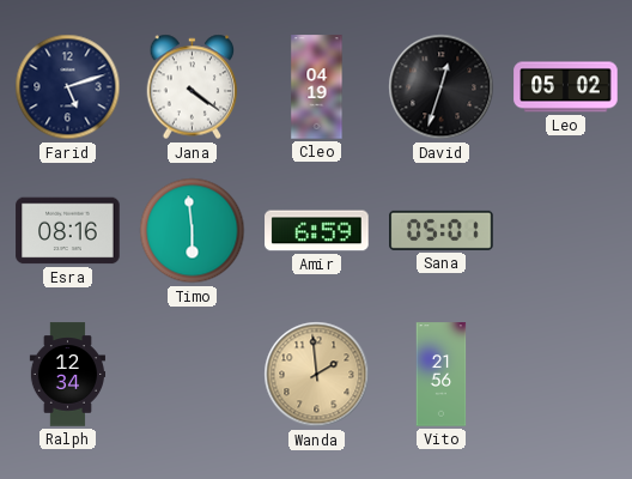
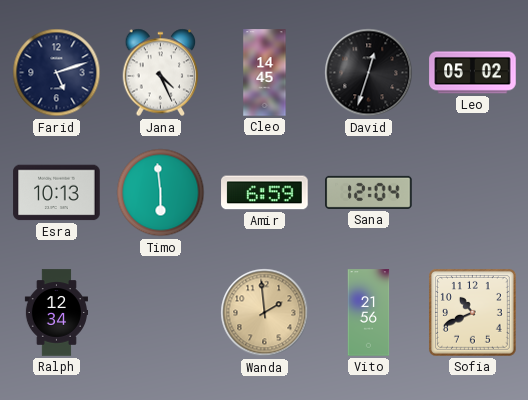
Jana: 4:21 -> 4:26 (161, 73)
Cleo: 04:19 -> 14:45 (265, 73)
Esra: 08:16 -> 10:13 (57, 193)
Sana: 05:01 -> 12:04 (369, 192)
Sofia: none -> 10:41 (472, 312)
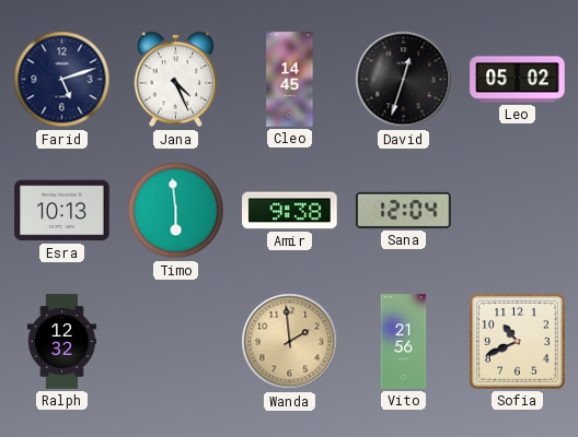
Amir: 6:59 -> 9:38 (290, 211)
Ralph: 12:34 -> 12:32 (61, 342)
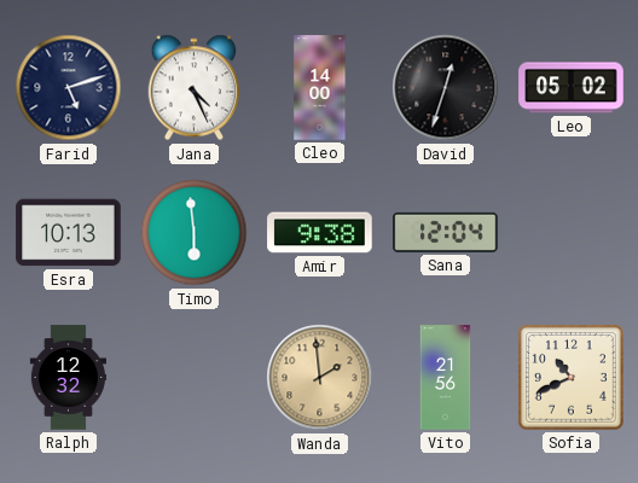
Cleo: 14:45 -> 14:00 (320, 88)
